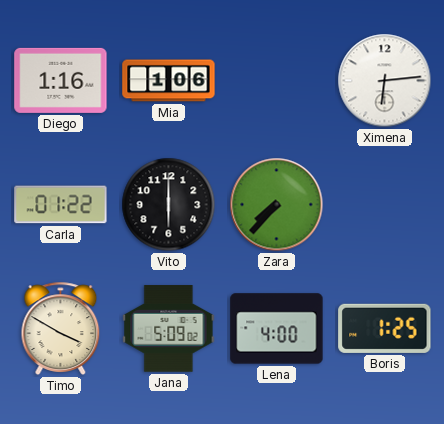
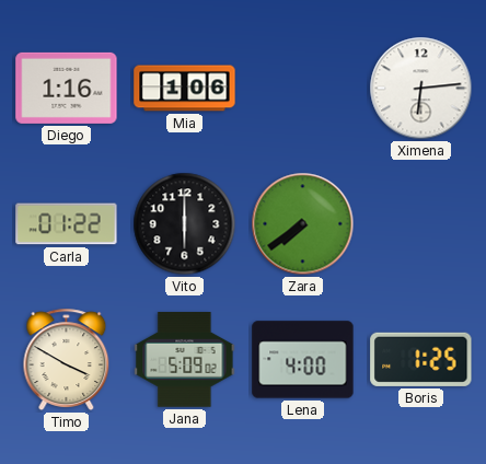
Zara: 7:37 -> 7:39 (303, 224)
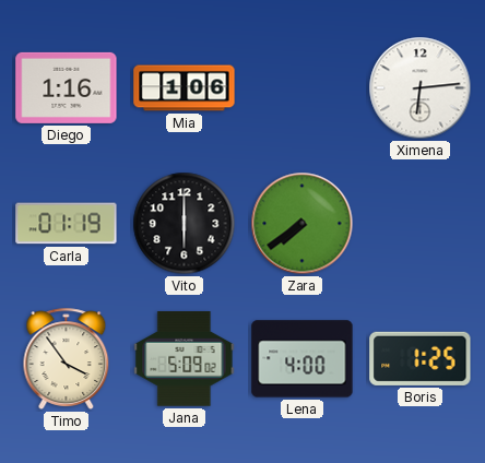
Carla: 01:22 -> 01:19 (67, 224)
Timo: 3:50 -> 3:54 (67, 358)
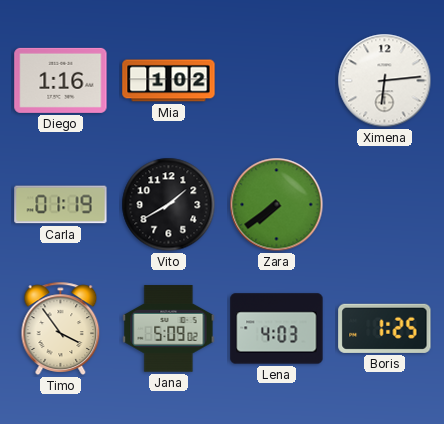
Mia: 1:06 -> 1:02 (169, 81)
Vito: 6:00 -> 1:40 (169, 205)
Lena: 4:00 -> 4:03 (277, 329)
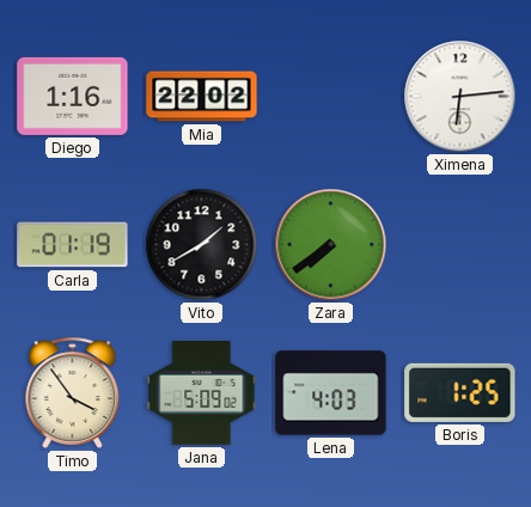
Mia: 1:02 -> 22:02 (202, 97)
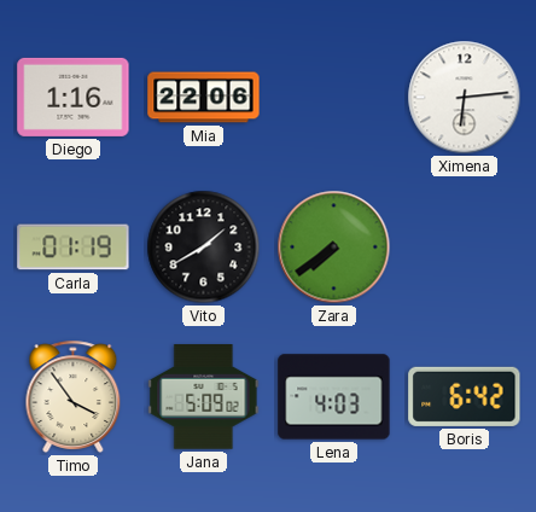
Mia: 22:02 -> 22:06 (204, 98)
Boris: 1:25 -> 6:42 (465, 396)
